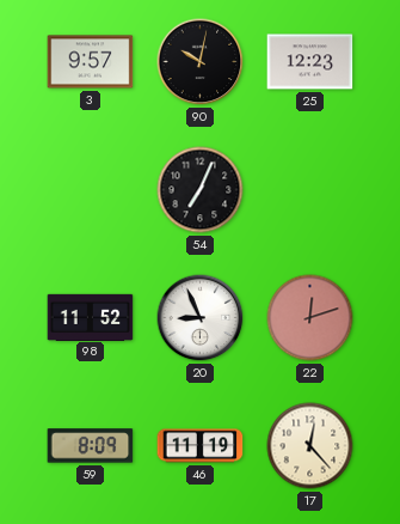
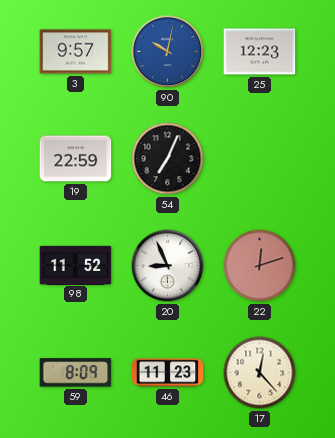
90 dial: black -> blue (168, 52)
19: none -> 22:59 (76, 159)
46: 11:19 -> 11:23 (168, 373)
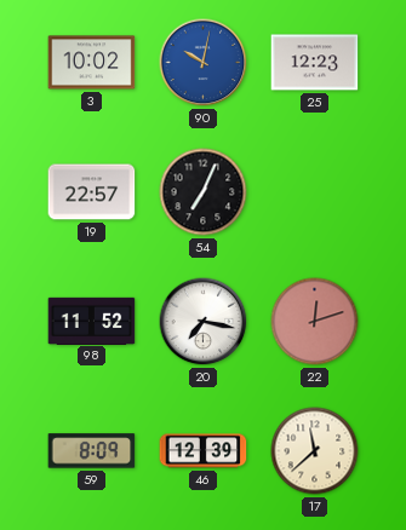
3: 9:57 -> 10:02 (92, 63)
19: 22:59 -> 22:57 (92, 192)
20: 8:56 -> 7:17 (204, 322)
46: 11:23 -> 12:39 (204, 451)
17: 12:23 -> 11:38 (315, 451)
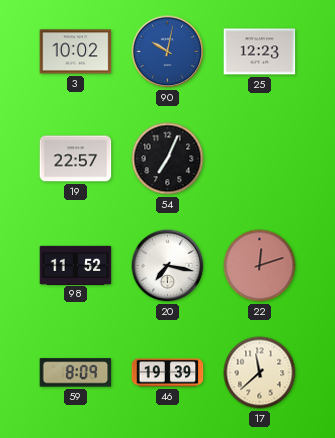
46: 12:39 -> 19:39 (168, 373)
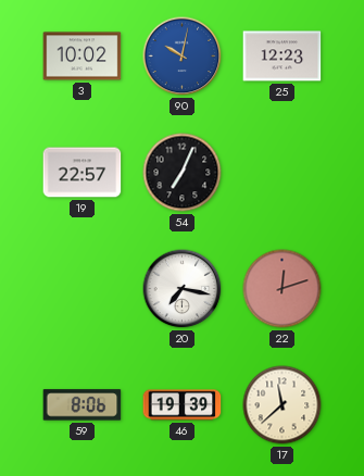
98: 11:52 -> none (76, 265)
59: 8:09 -> 8:06 (83, 405)
